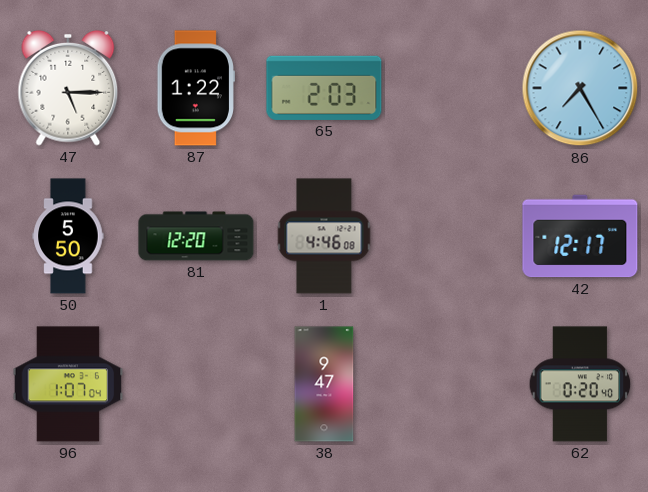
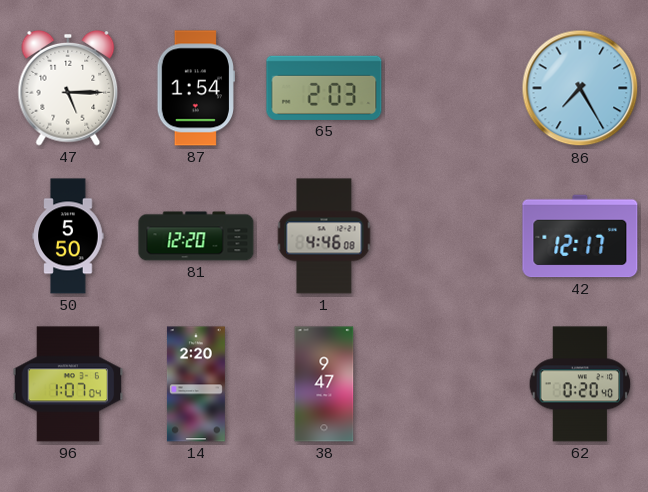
87: 1:22 -> 1:54 (195, 88)
14: none -> 2:20 (196, 384)
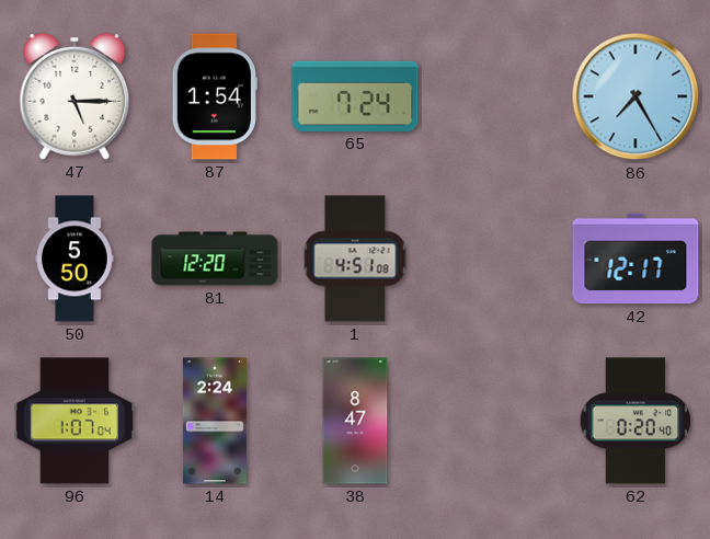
65: 2:03 -> 7:24 (355, 96)
1: 4:46 -> 4:51 (355, 259)
14: 2:20 -> 2:24 (215, 421)
38: 9:47 -> 8:47 (355, 421)
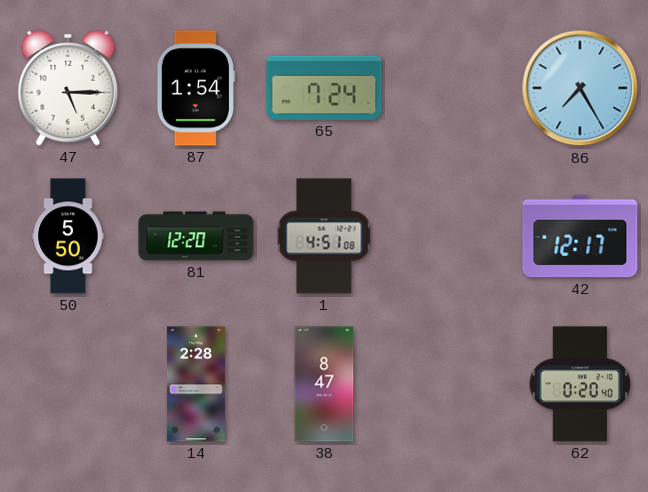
96: 1:07 -> none (75, 421)
14: 2:24 -> 2:28 (196, 384)
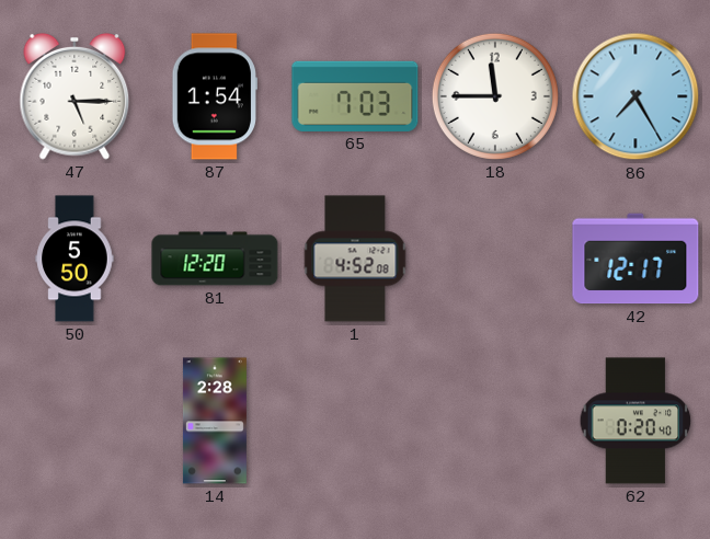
65: 7:24 -> 7:03 (355, 96)
18: none -> 11:45 (495, 96)
1: 4:51 -> 4:52 (355, 259)
38: 8:47 -> none (324, 384)
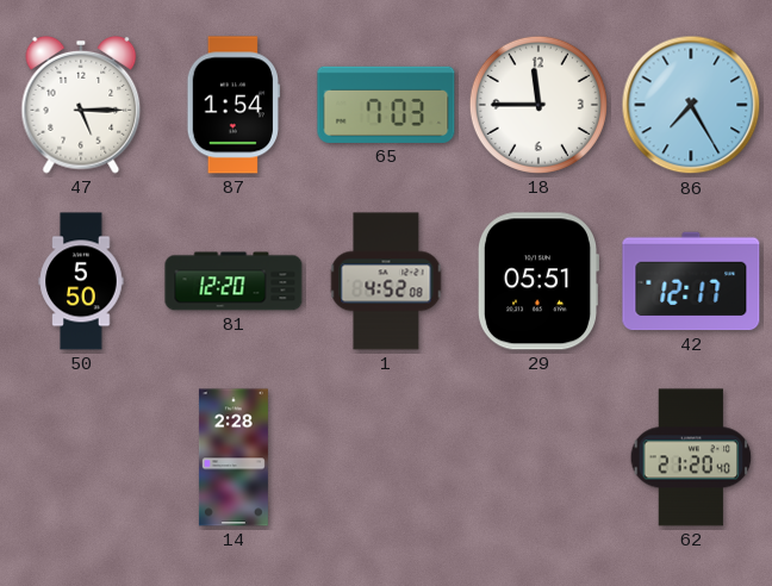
29: none -> 05:51 (537, 281)
62: 0:20 -> 21:20 (691, 457)
